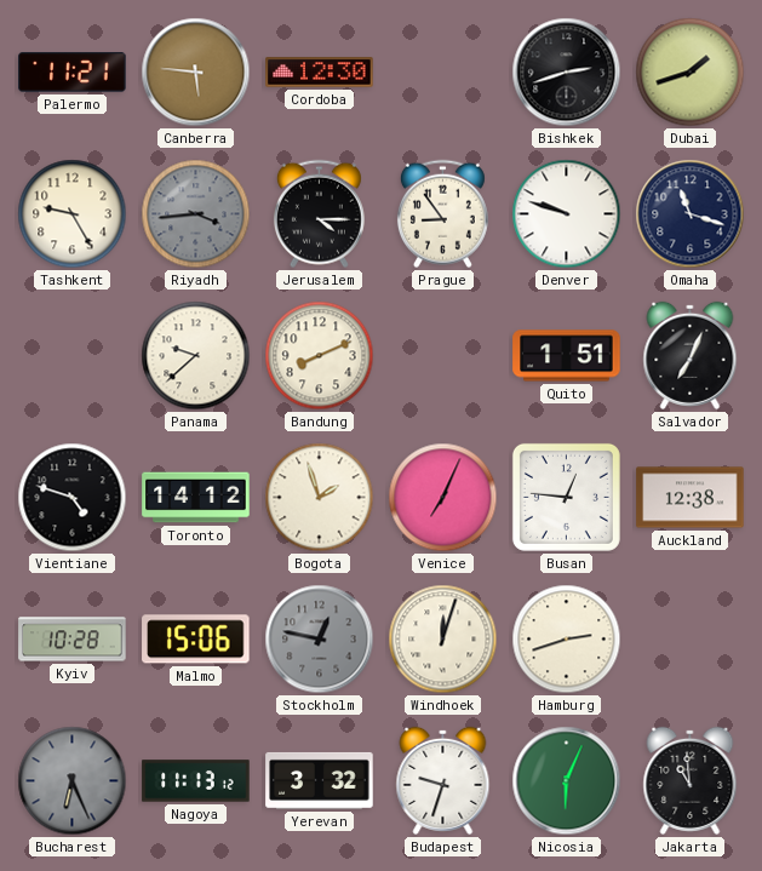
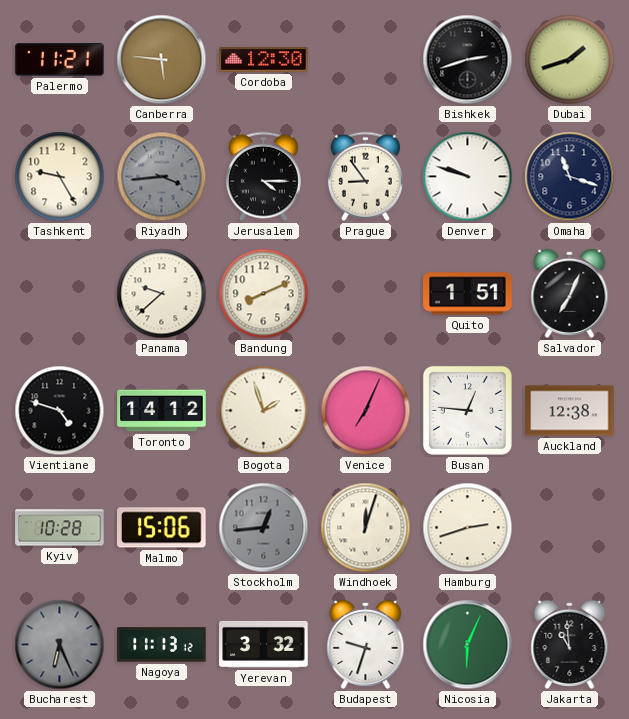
Stockholm: 12:47 -> 12:44 (264, 528)
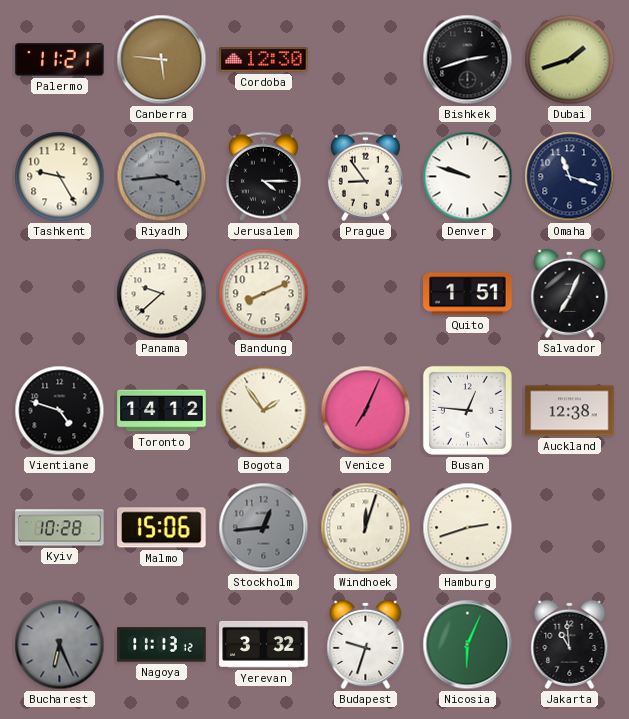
Bogota: 1:57 -> 1:54 (264, 411)
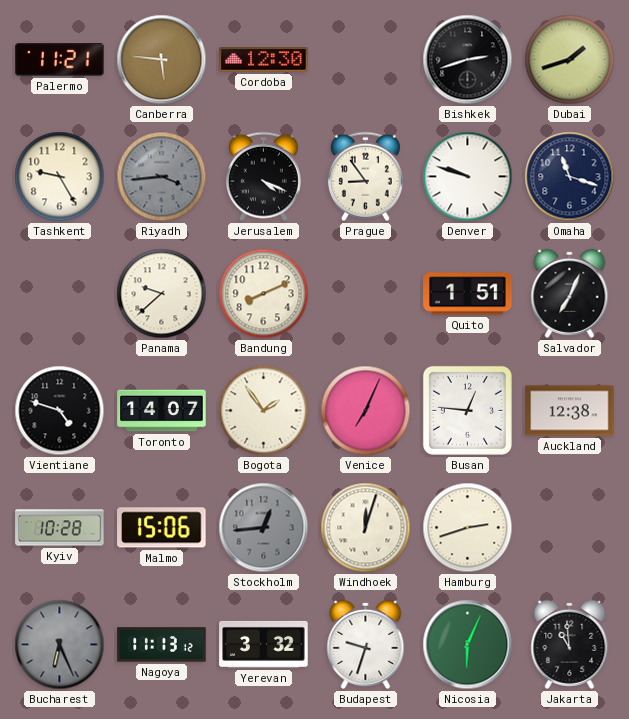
Jerusalem: 4:15 -> 4:19 (263, 177)
Toronto: 14:12 -> 14:07 (162, 411)
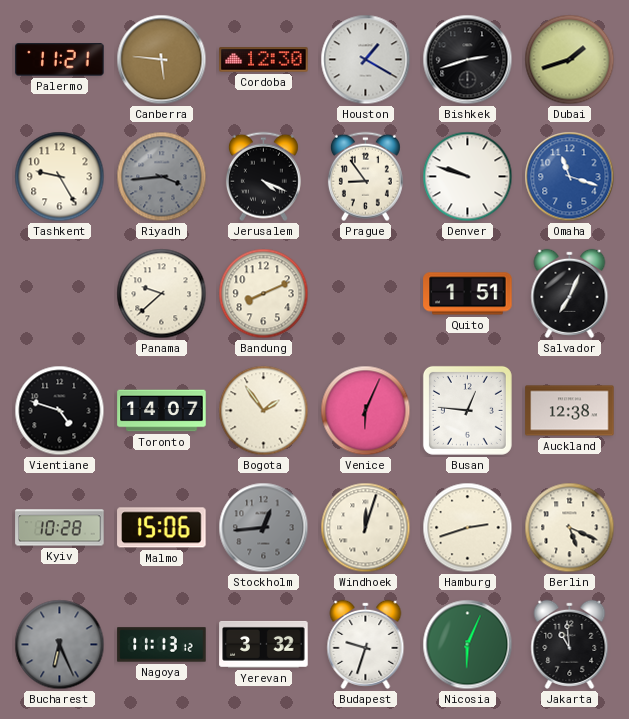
Houston: none -> 1:20 (366, 60)
Omaha dial: navy -> blue (570, 177)
Venice: 7:04 -> 6:04 (366, 411)
Berlin: none -> 5:19 (570, 528)
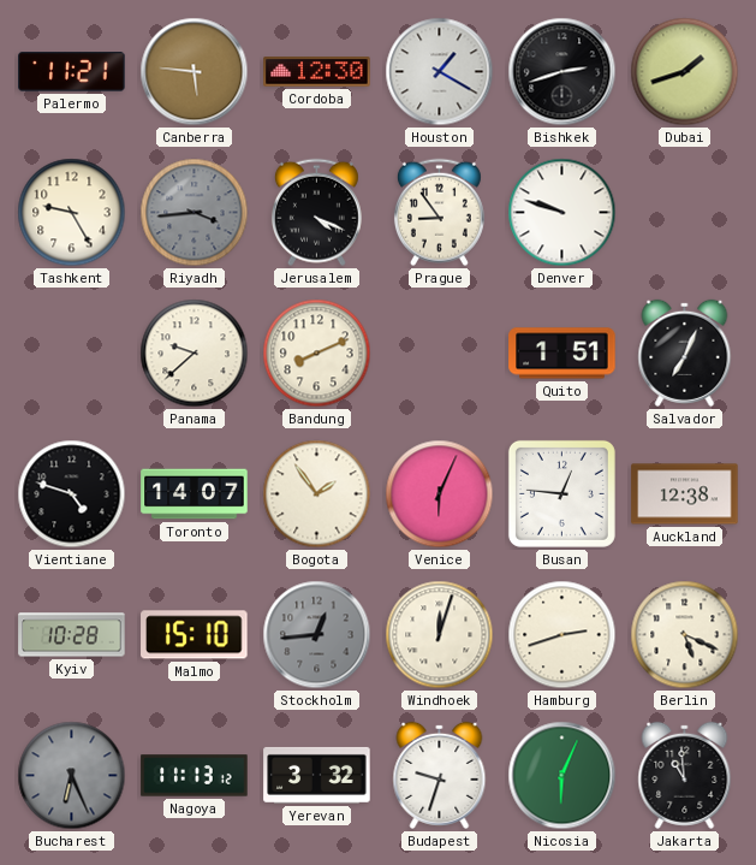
Omaha: 11:18 -> none (570, 177)
Malmo: 15:06 -> 15:10 (195, 635)
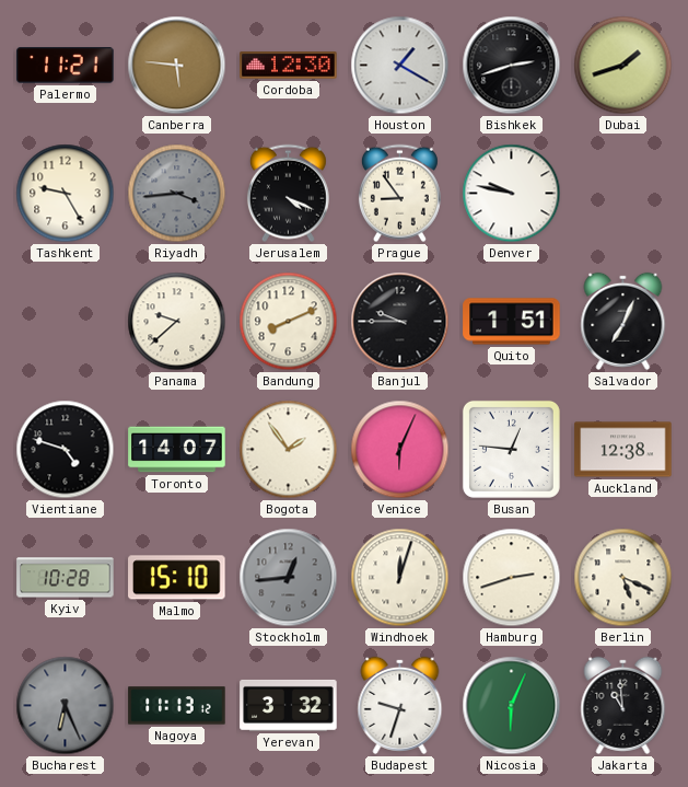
Denver: 9:48 -> 9:47 (512, 194)
Banjul: none -> 9:45 (400, 322)
